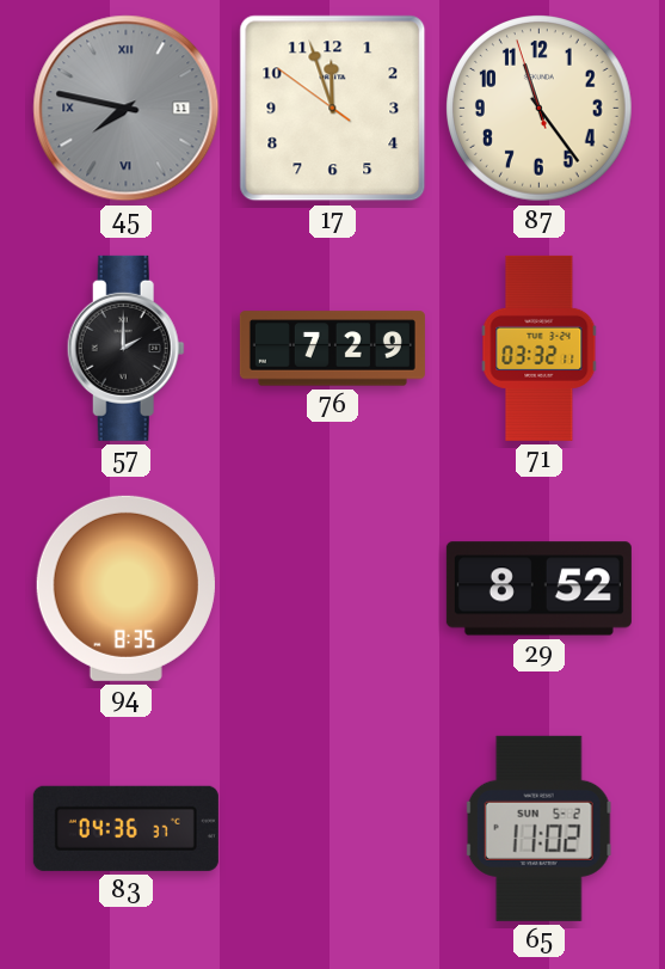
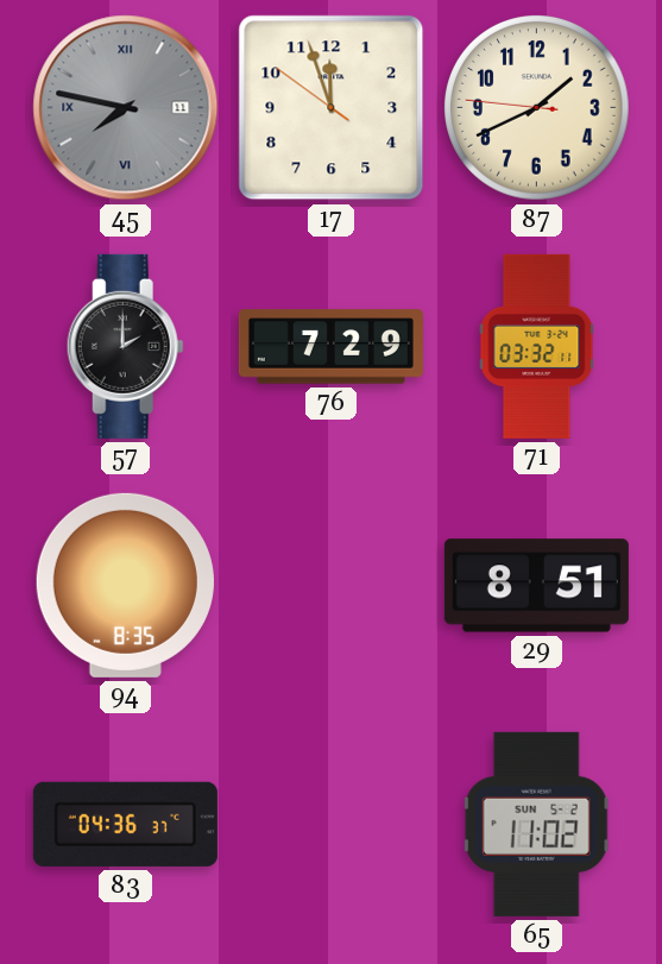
87: 11:23 -> 1:40 (537, 108)
29: 8:52 -> 8:51 (536, 586)
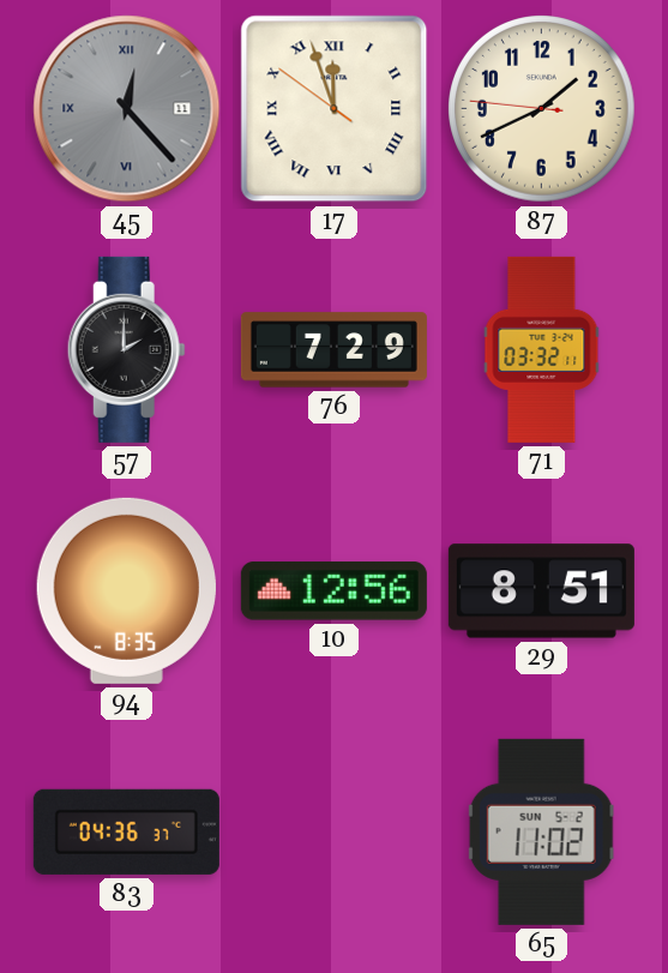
45: 7:47 -> 12:23 (127, 109)
17 numerals: Arabic -> Roman (335, 109)
10: none -> 12:56 (333, 591)
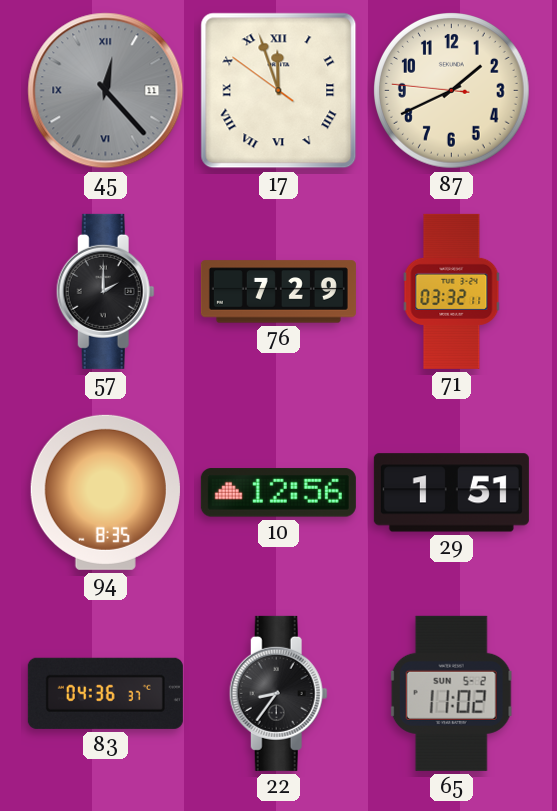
29: 8:51 -> 1:51 (451, 493)
22: none -> 8:36 (278, 693)
